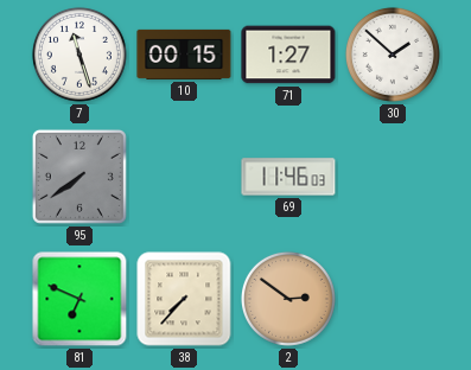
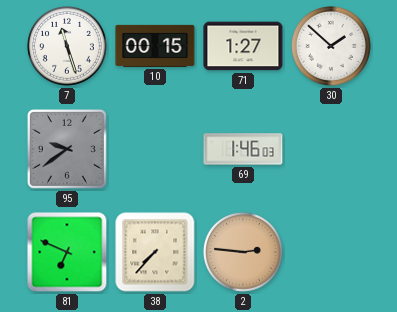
95: 7:39 -> 9:39 (67, 149)
69: 11:46 -> 1:46 (243, 149)
2: 2:51 -> 2:46 (243, 252)
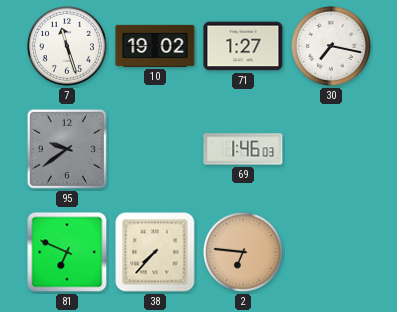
10: 00:15 -> 19:02 (155, 46)
30: 1:52 -> 7:17 (331, 46)
2: 2:46 -> 6:46 (243, 252)
